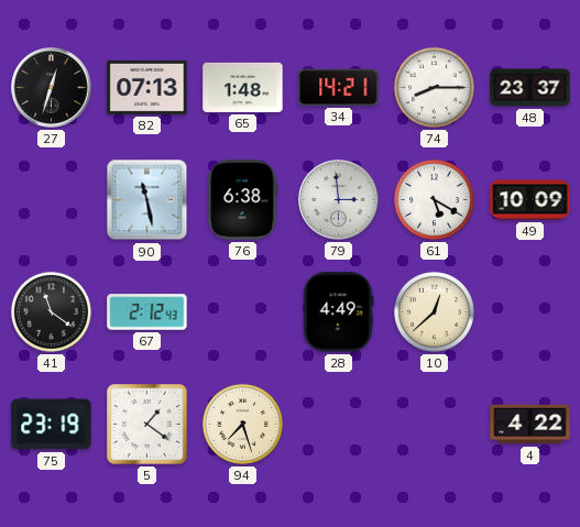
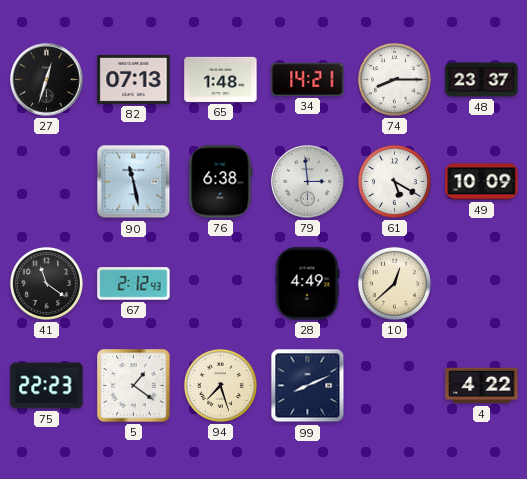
75: 23:19 -> 22:23 (47, 386)
99: none -> 8:11 (308, 386)
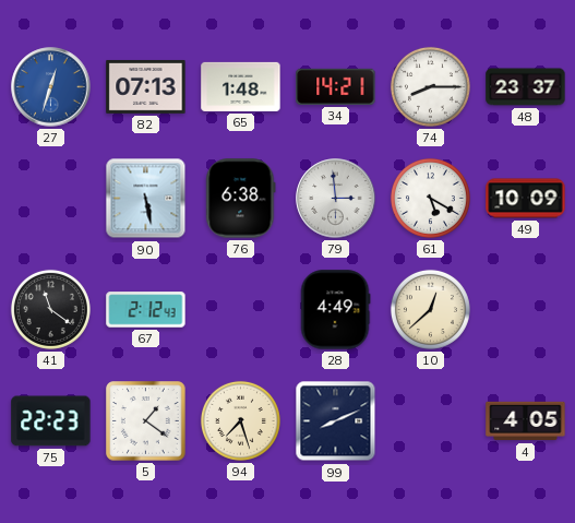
27 dial: black -> blue (51, 87)
90: 11:28 -> 5:28 (146, 199)
4: 4:22 -> 4:05 (526, 421)
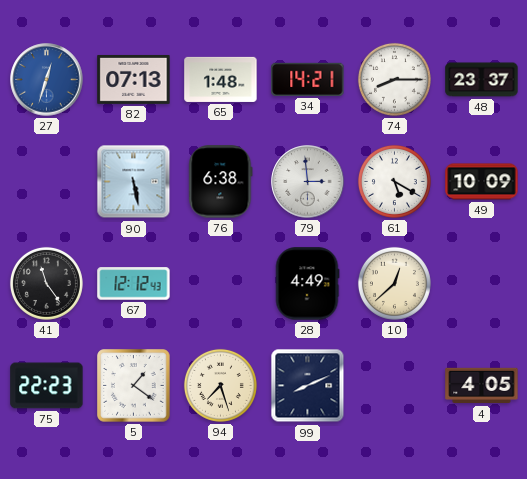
41: 11:21 -> 11:24 (46, 283)
67: 2:12 -> 12:12 (134, 284)
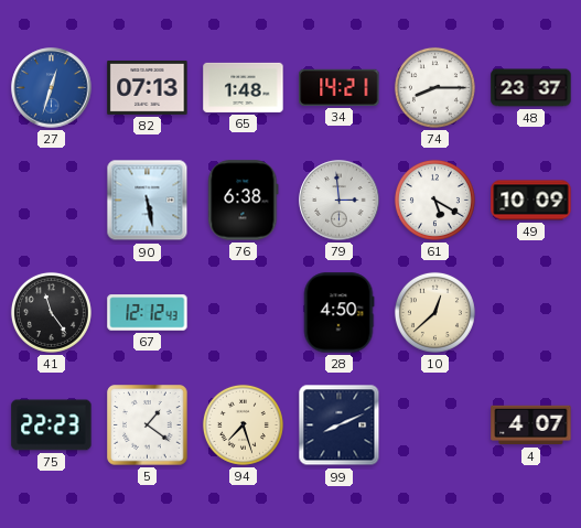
28: 4:49 -> 4:50 (338, 313)
4: 4:05 -> 4:07 (531, 425)
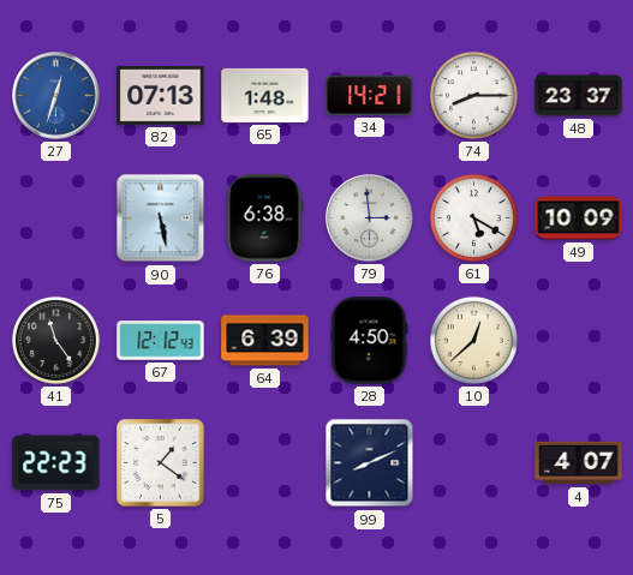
64: none -> 6:39 (265, 341)
94: 7:27 -> none (243, 424)
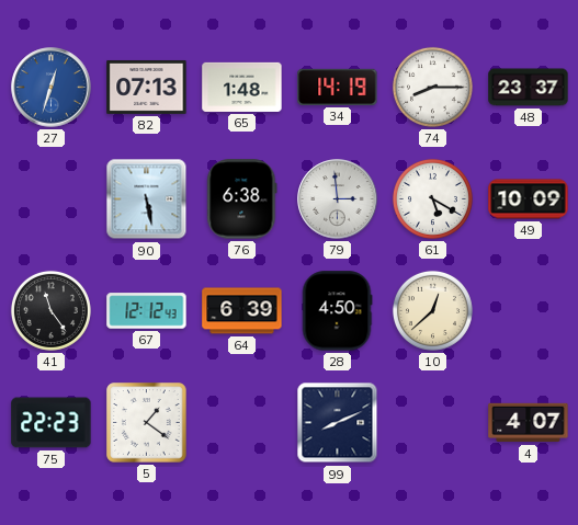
34: 14:21 -> 14:19 (338, 87)
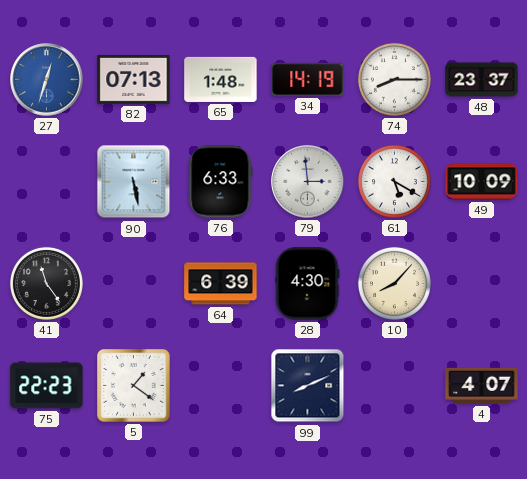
76: 6:38 -> 6:33 (221, 182)
67: 12:12 -> none (147, 311)
28: 4:50 -> 4:30 (307, 284)
10: 12:38 -> 8:07 (394, 283)
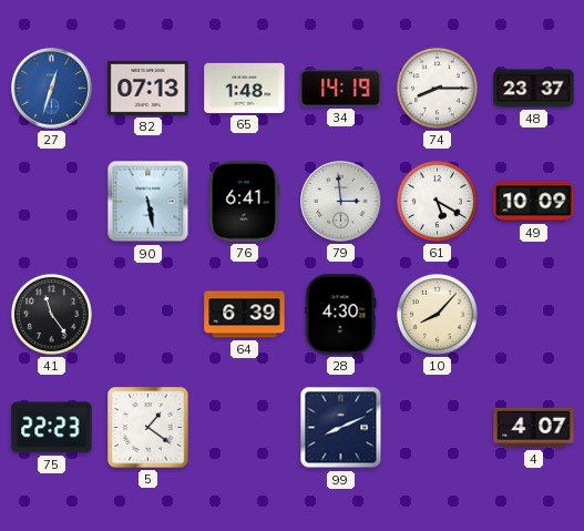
76: 6:33 -> 6:41 (245, 202)
